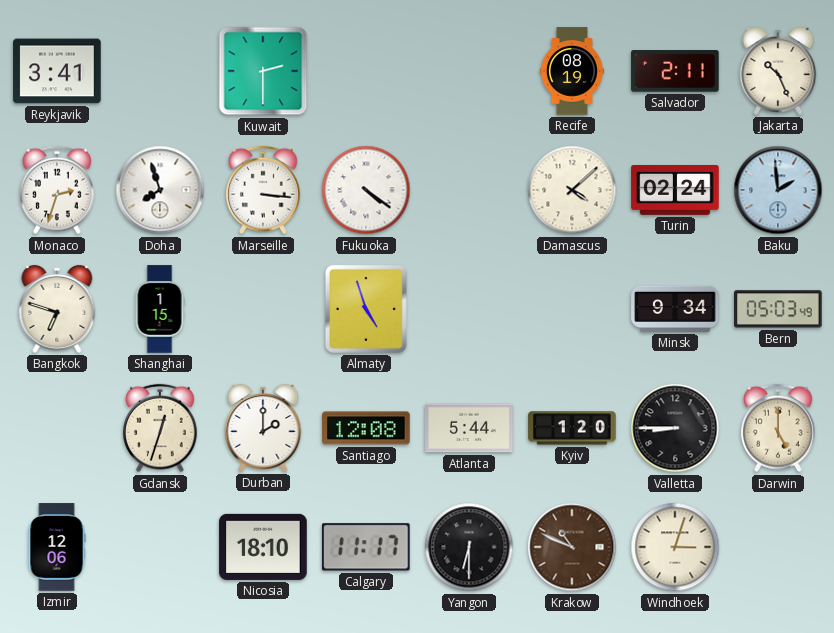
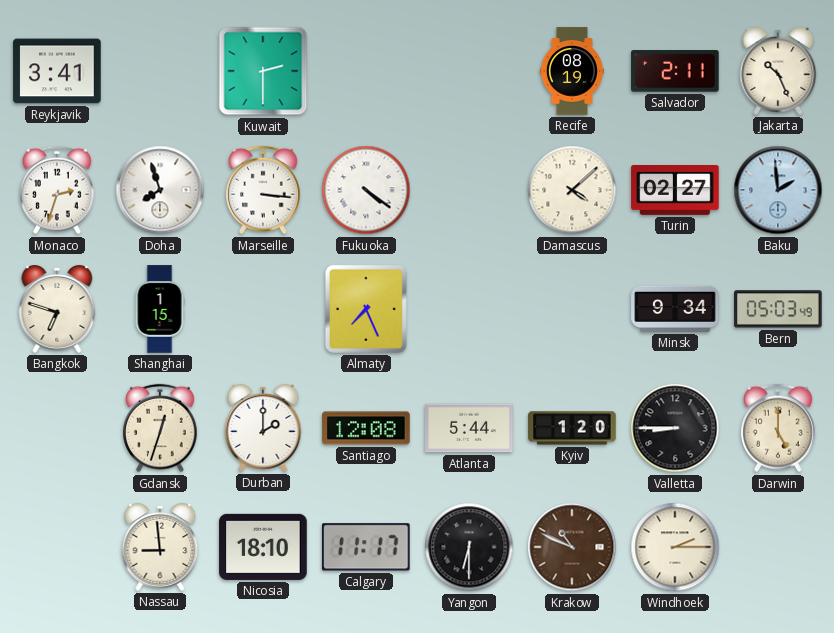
Turin: 02:24 -> 02:27 (675, 191)
Almaty: 4:57 -> 7:26 (366, 309)
Izmir: 12:06 -> none (57, 547)
Nassau: none -> 8:59 (160, 547)
Windhoek: 3:03 -> 2:15 (675, 547)
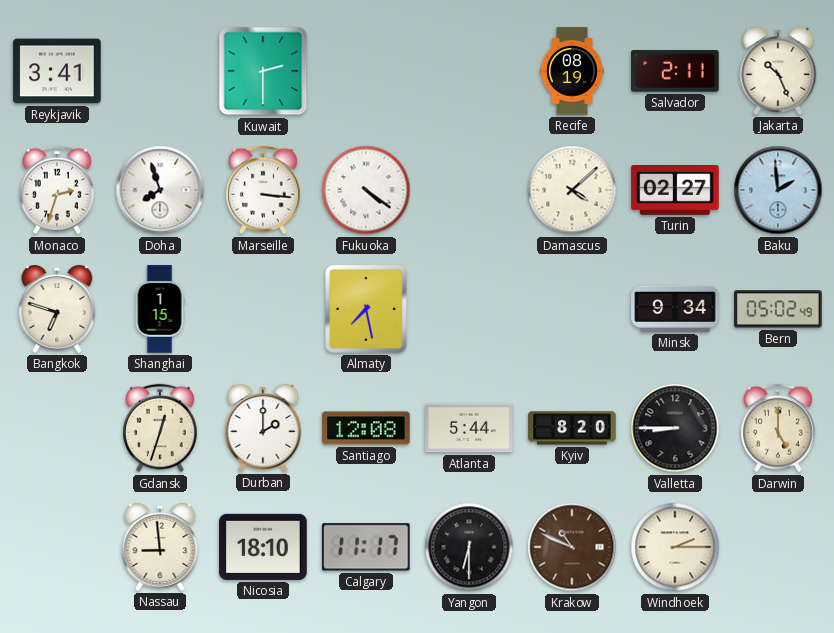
Almaty: 7:26 -> 7:28 (366, 309)
Bern: 05:03 -> 05:02 (778, 309)
Kyiv: 1:20 -> 8:20 (572, 428)
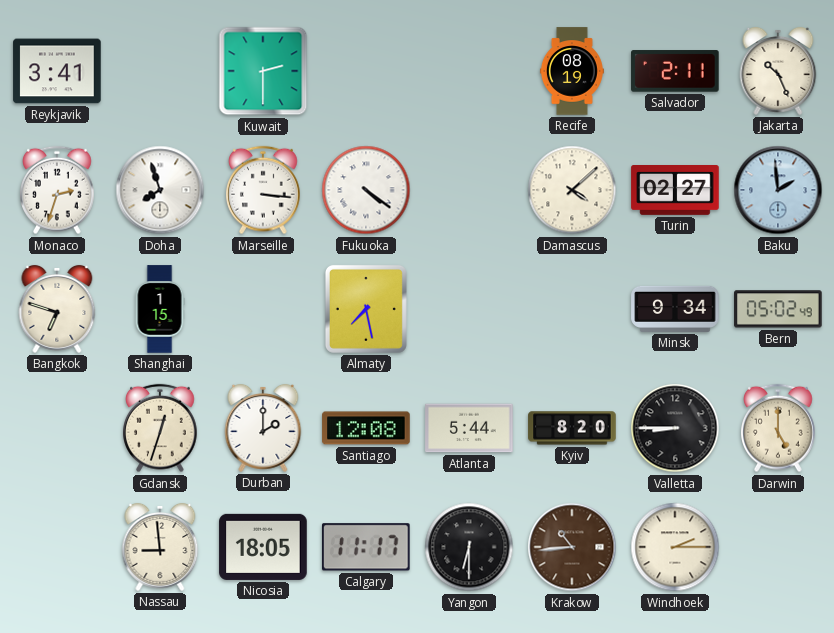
Nicosia: 18:10 -> 18:05 (263, 547)
Krakow: 10:49 -> 10:44 (572, 547)
